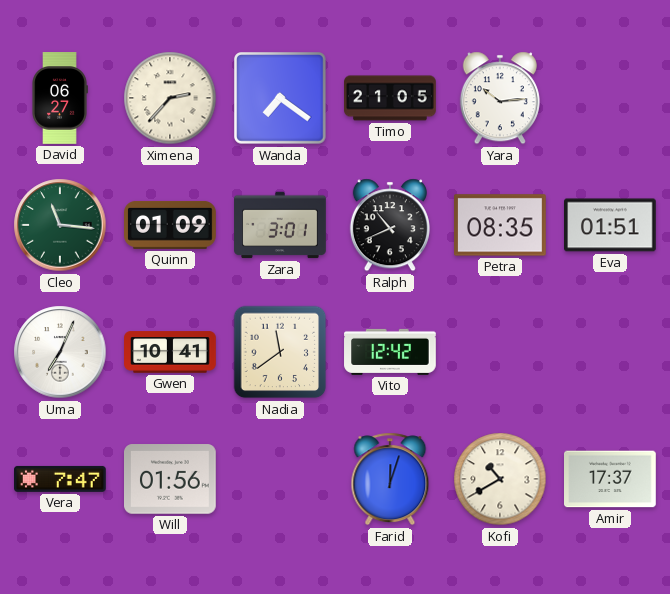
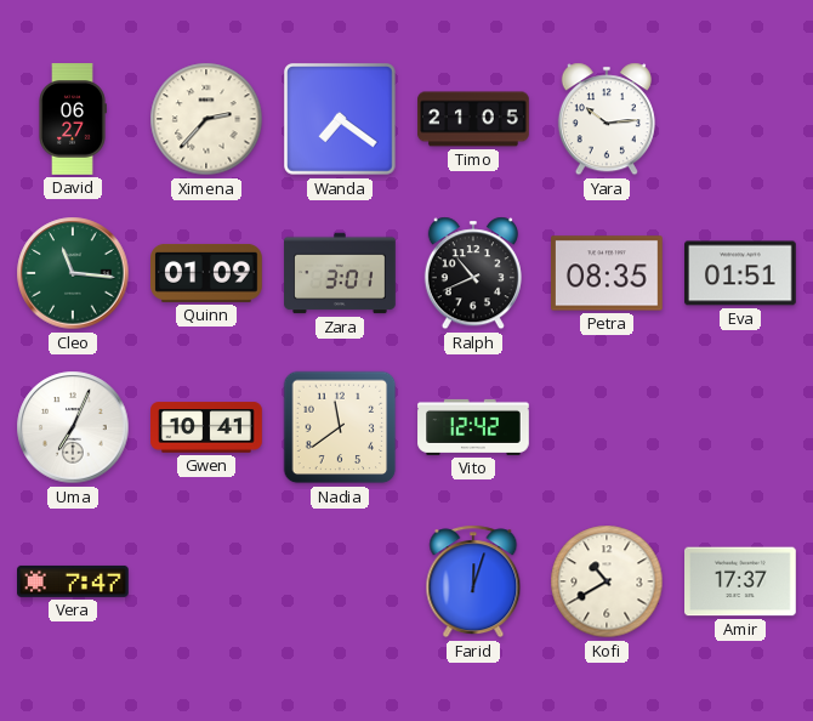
Will: 01:56 -> none (171, 479)
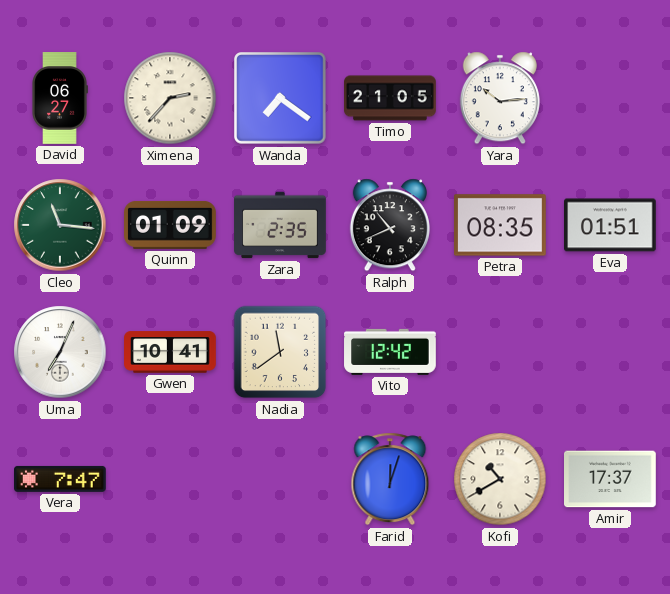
Zara: 3:01 -> 2:35 (280, 225)
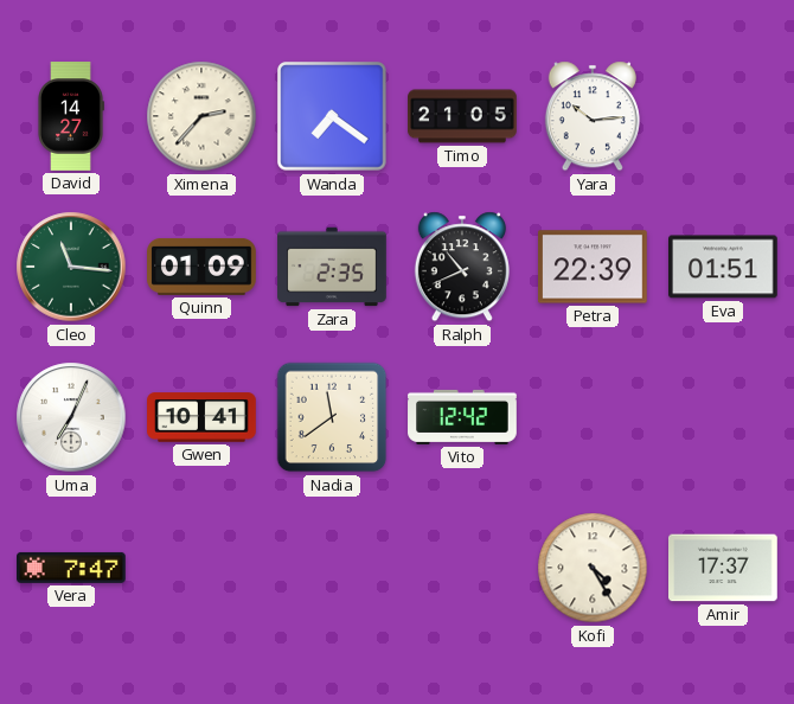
David: 06:27 -> 14:27 (71, 116)
Petra: 08:35 -> 22:39 (594, 267)
Farid: 12:03 -> none (390, 479)
Kofi: 10:40 -> 4:25 (593, 568)
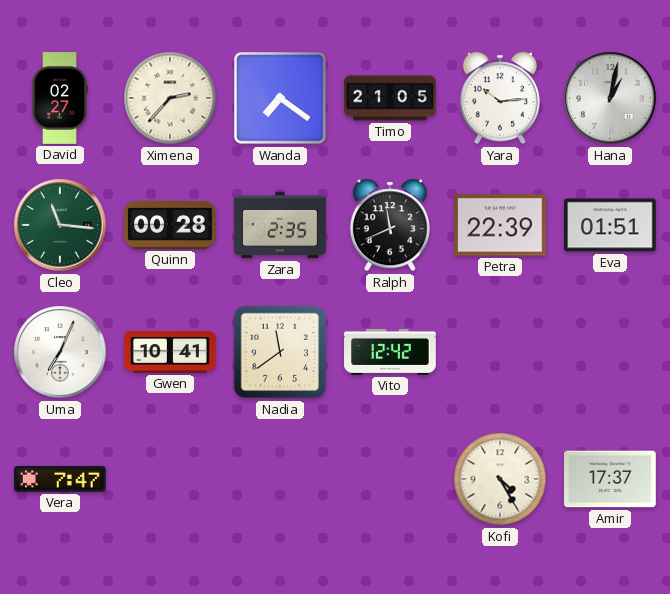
David: 14:27 -> 02:27 (60, 98)
Hana: none -> 1:02 (610, 98)
Quinn: 01:09 -> 00:28 (170, 225)
Ralph: 10:41 -> 11:41 (390, 225)
